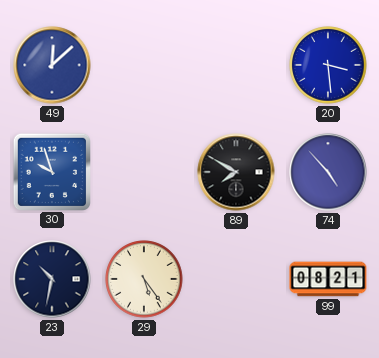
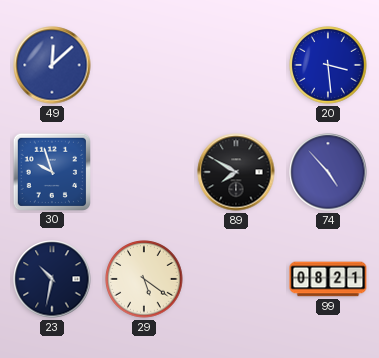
29: 5:24 -> 5:21 (144, 279)
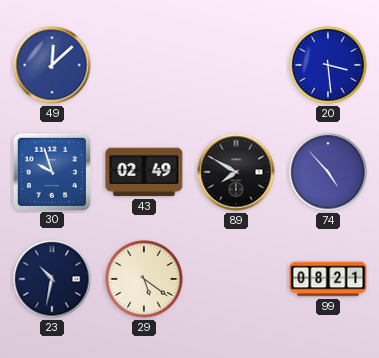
43: none -> 02:49 (144, 172)
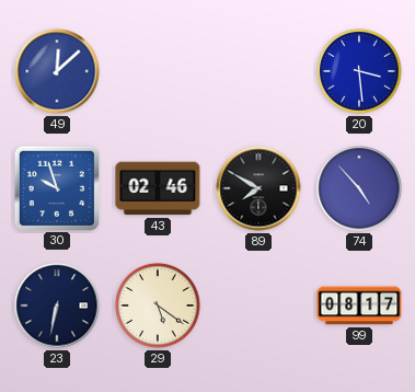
43: 02:49 -> 02:46 (158, 188)
23: 10:32 -> 6:32 (57, 305)
99: 08:21 -> 08:17 (359, 305)
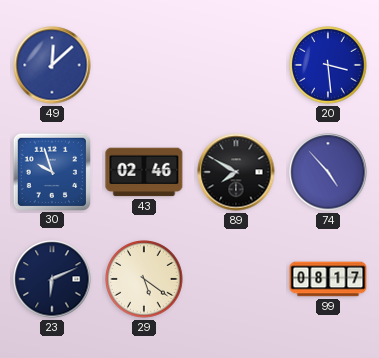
23: 6:32 -> 6:11 (52, 279)
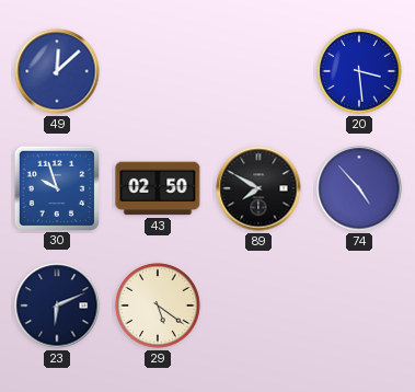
43: 02:46 -> 02:50 (158, 188)
99: 08:17 -> none (328, 279)
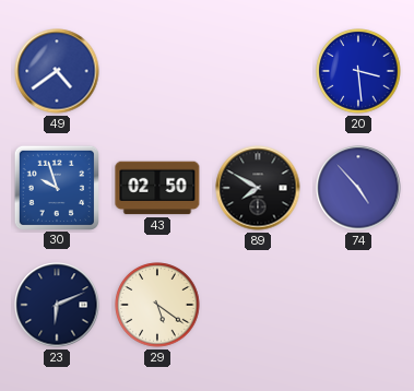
49: 12:08 -> 4:39 (57, 71)
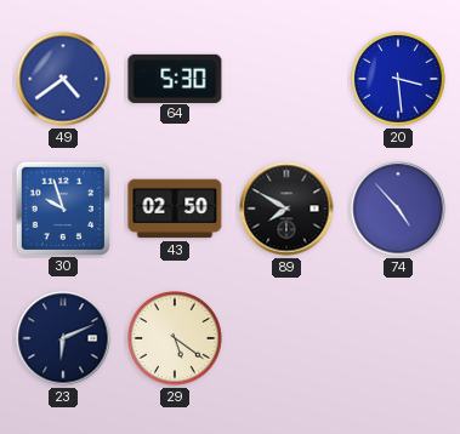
64: none -> 5:30 (175, 78)
